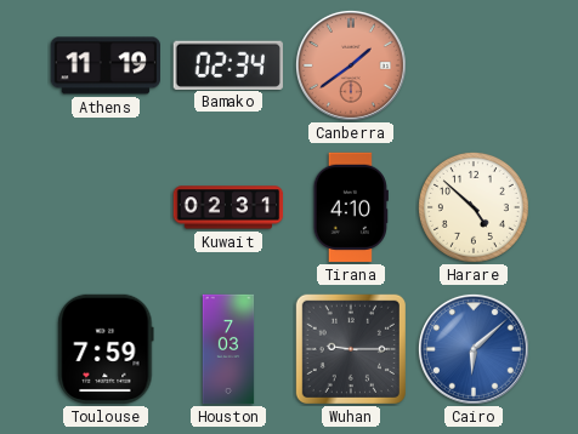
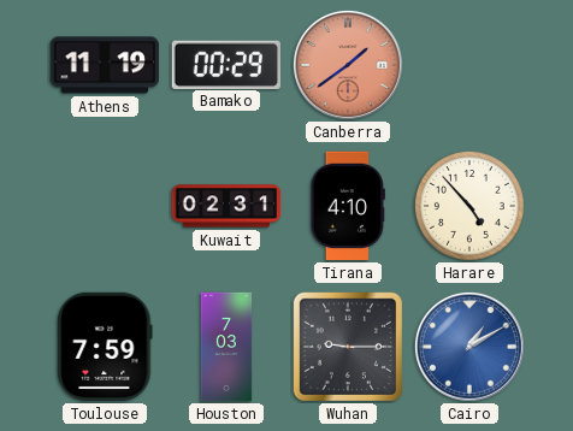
Bamako: 02:34 -> 00:29 (226, 64)
Harare: 4:52 -> 4:53 (469, 206)
Cairo: 6:08 -> 1:10 (469, 347)
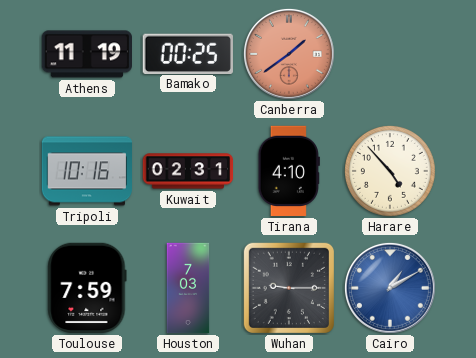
Bamako: 00:29 -> 00:25 (188, 53)
Tripoli: none -> 10:16 (87, 171)
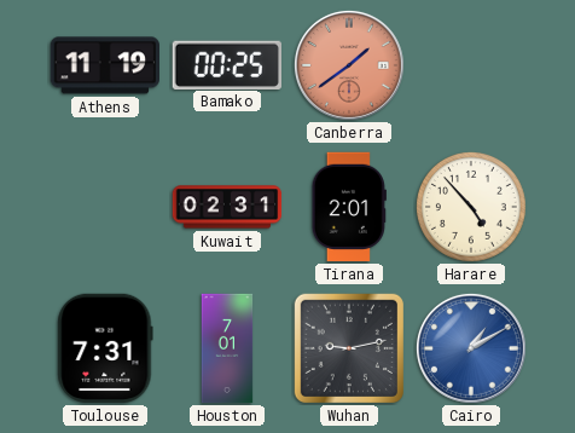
Tripoli: 10:16 -> none (87, 171)
Tirana: 4:10 -> 2:01 (349, 207)
Toulouse: 7:59 -> 7:31 (105, 348)
Houston: 7:03 -> 7:01 (227, 348)
Wuhan: 9:15 -> 9:13 (349, 348)
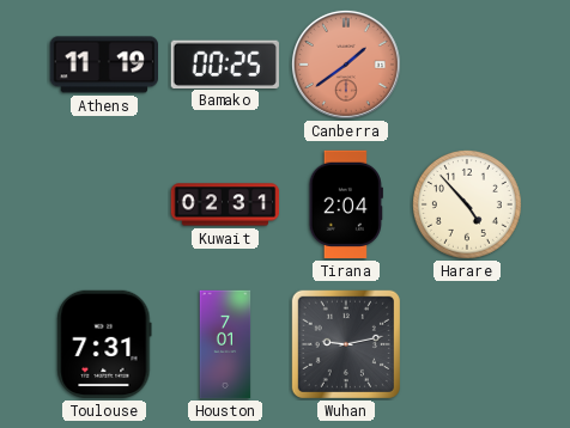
Tirana: 2:01 -> 2:04 (346, 204)
Cairo: 1:10 -> none (471, 348)
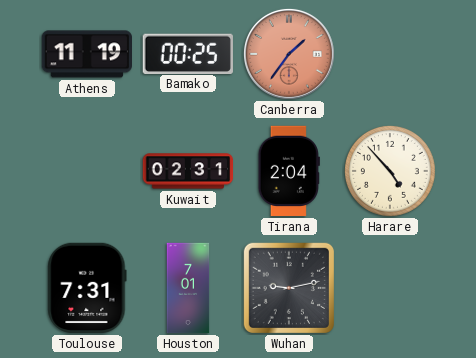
Canberra: 1:39 -> 1:36 (289, 54)
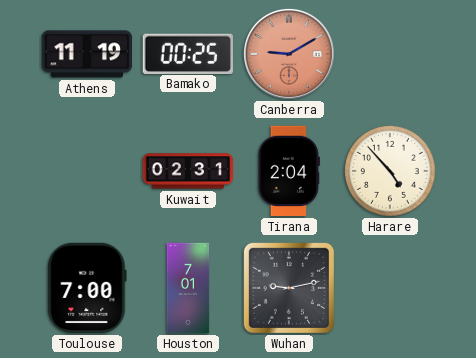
Canberra: 1:36 -> 9:10 (289, 54)
Toulouse: 7:31 -> 7:00 (87, 288)
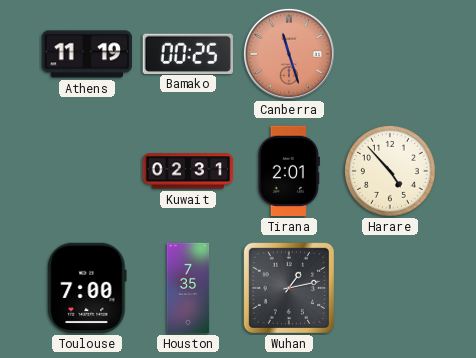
Canberra: 9:10 -> 11:27 (289, 54)
Tirana: 2:04 -> 2:01 (289, 171)
Houston: 7:01 -> 7:35 (188, 288)
Wuhan: 9:13 -> 1:13 (289, 288)
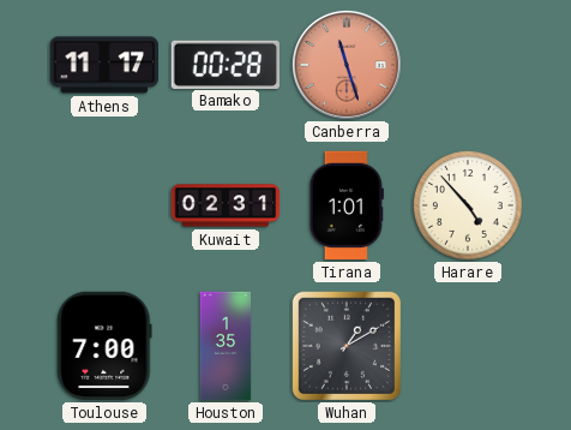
Athens: 11:19 -> 11:17 (103, 65)
Bamako: 00:25 -> 00:28 (226, 64)
Tirana: 2:01 -> 1:01 (347, 205)
Houston: 7:35 -> 1:35 (226, 346)
Wuhan: 1:13 -> 1:10 (347, 346)
